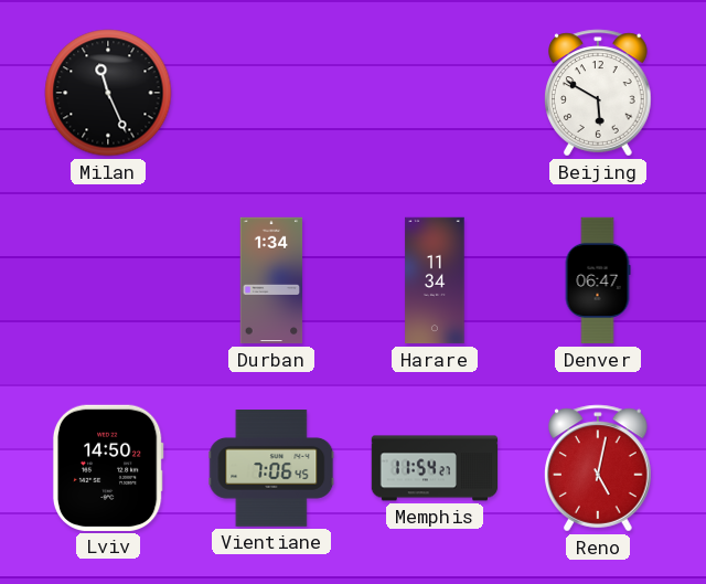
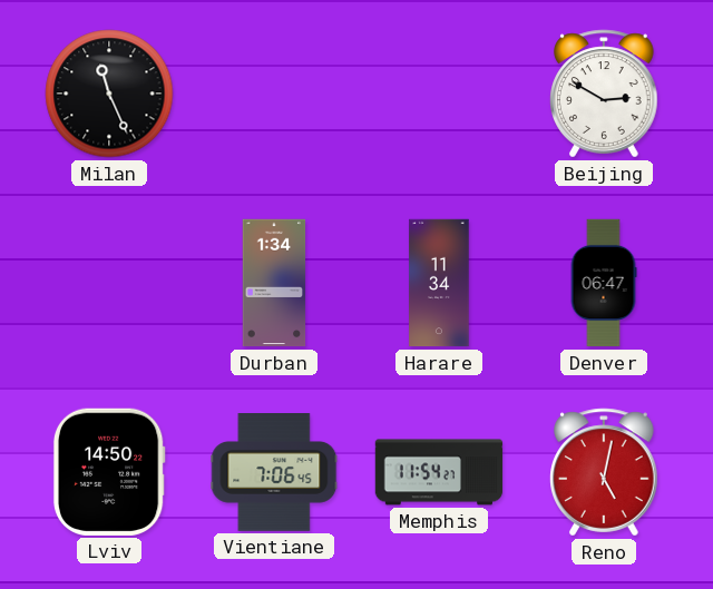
Beijing: 5:50 -> 2:50 (604, 94)
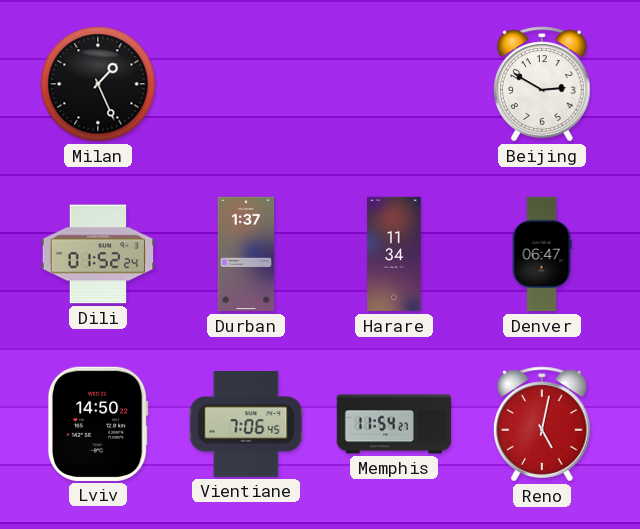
Milan: 11:26 -> 1:26 (98, 84)
Dili: none -> 01:52 (97, 254)
Durban: 1:34 -> 1:37 (246, 254)
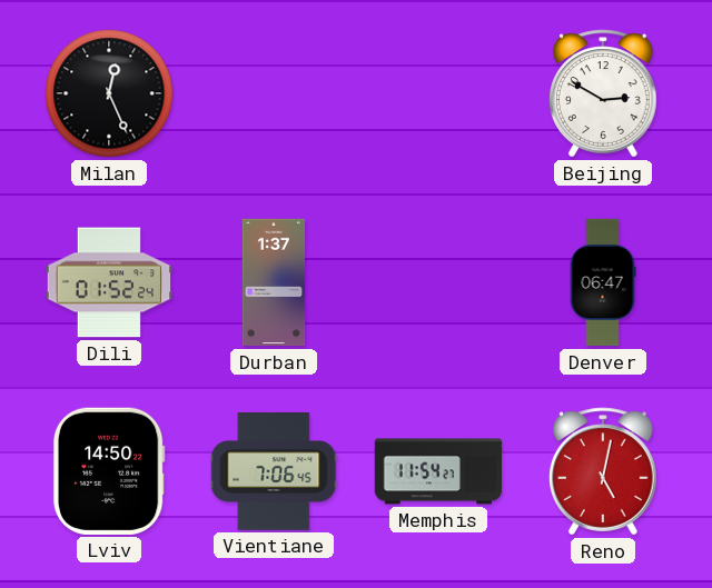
Milan: 1:26 -> 12:26 (109, 93)
Harare: 11:34 -> none (394, 254)
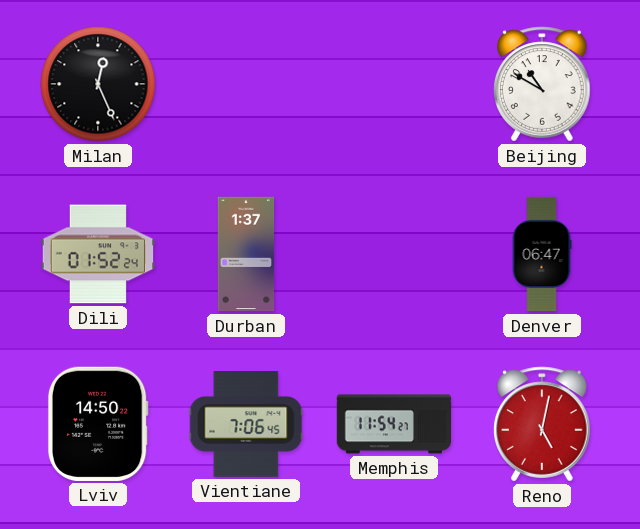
Beijing: 2:50 -> 10:50 (542, 84)
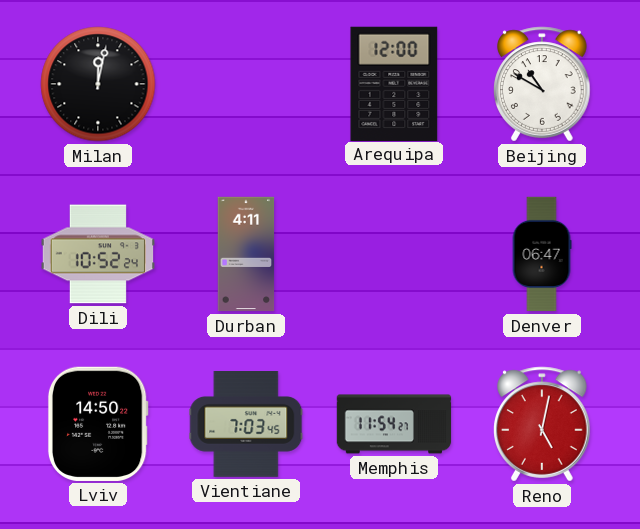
Milan: 12:26 -> 12:02 (98, 84)
Arequipa: none -> 12:00 (394, 83)
Dili: 01:52 -> 10:52 (97, 254)
Durban: 1:37 -> 4:11 (246, 254)
Vientiane: 7:06 -> 7:03 (246, 425)
